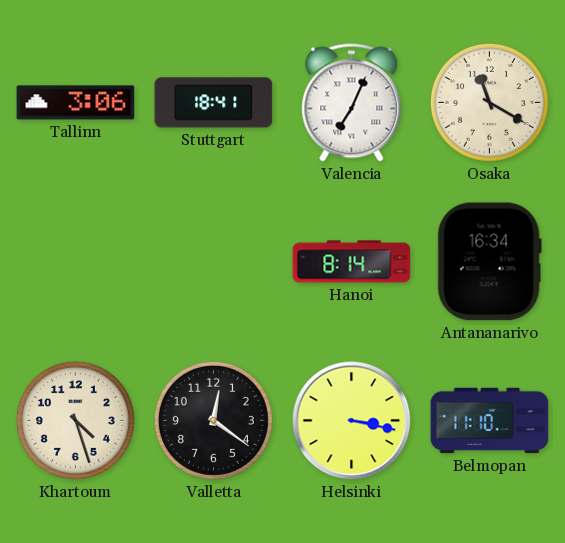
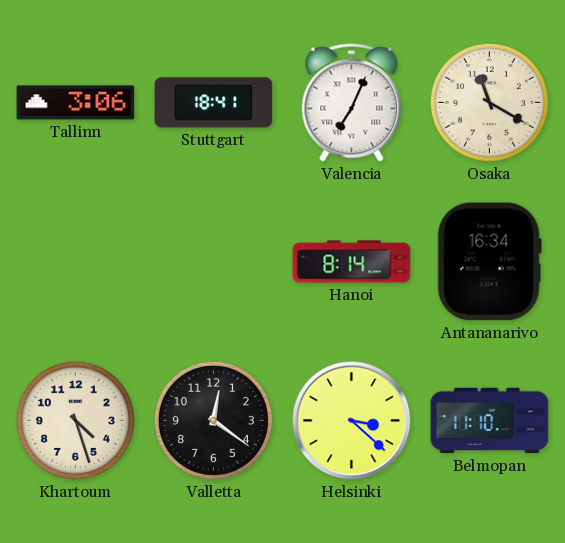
Helsinki: 3:17 -> 3:22 (352, 421)
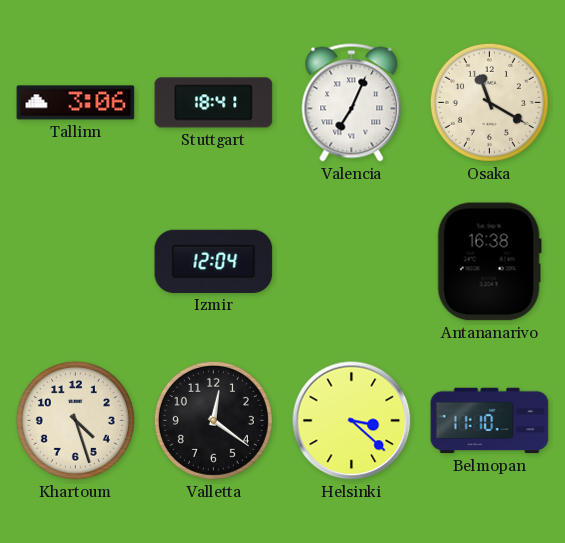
Izmir: none -> 12:04 (214, 261)
Hanoi: 8:14 -> none (352, 262)
Antananarivo: 16:34 -> 16:38 (489, 262)
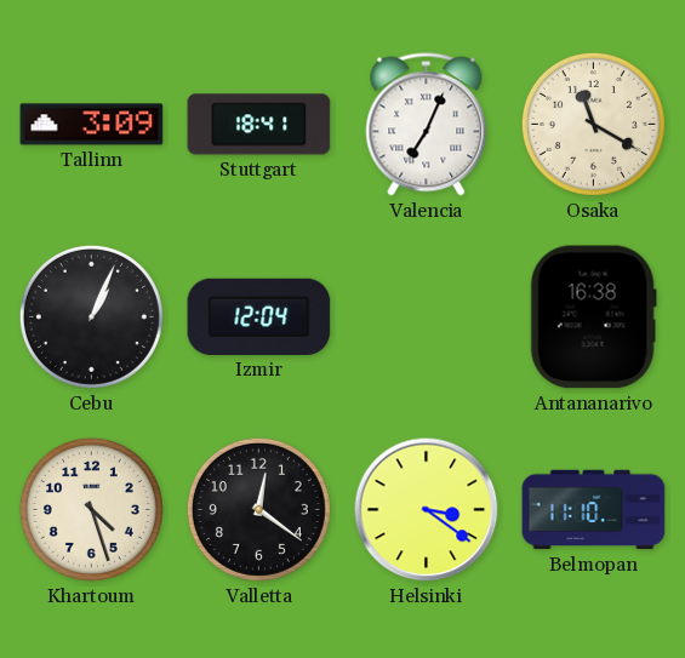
Tallinn: 3:06 -> 3:09 (92, 125)
Cebu: none -> 1:04 (91, 316)
Helsinki: 3:22 -> 3:21 (427, 510)
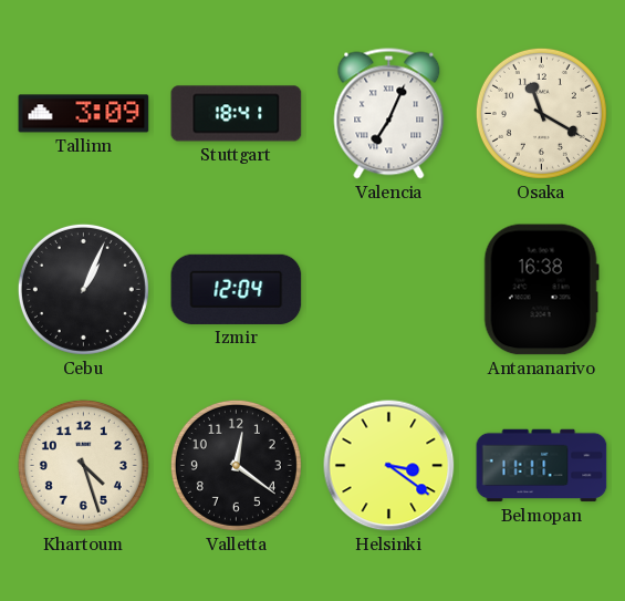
Belmopan: 11:10 -> 11:11 (542, 466)
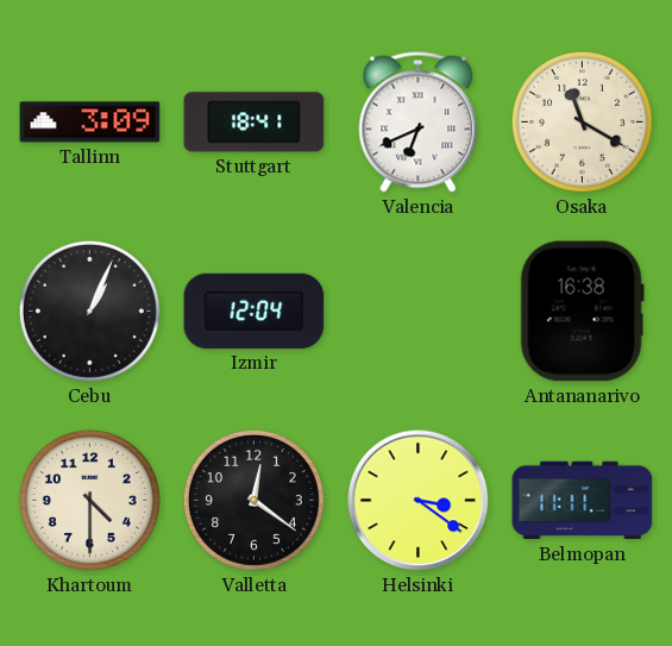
Valencia: 7:04 -> 6:41 (419, 123)
Khartoum: 4:27 -> 4:30 (89, 500)
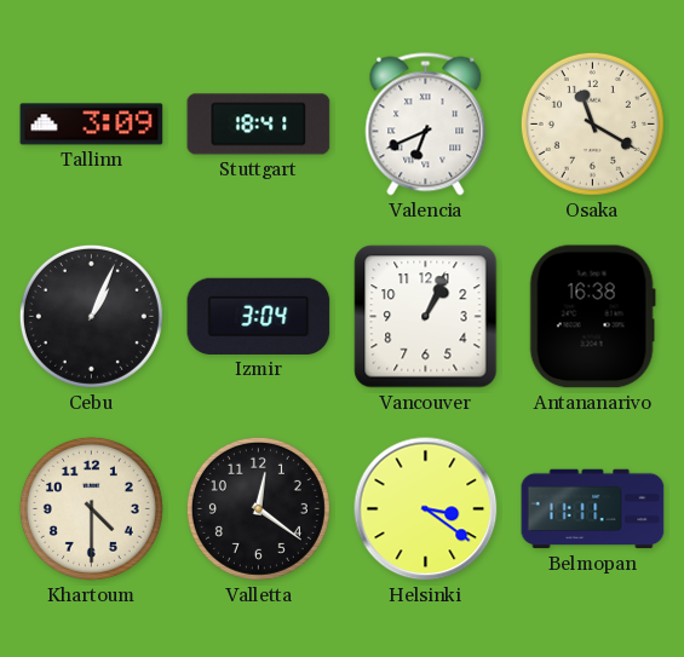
Izmir: 12:04 -> 3:04 (259, 316)
Vancouver: none -> 1:04 (426, 317)
